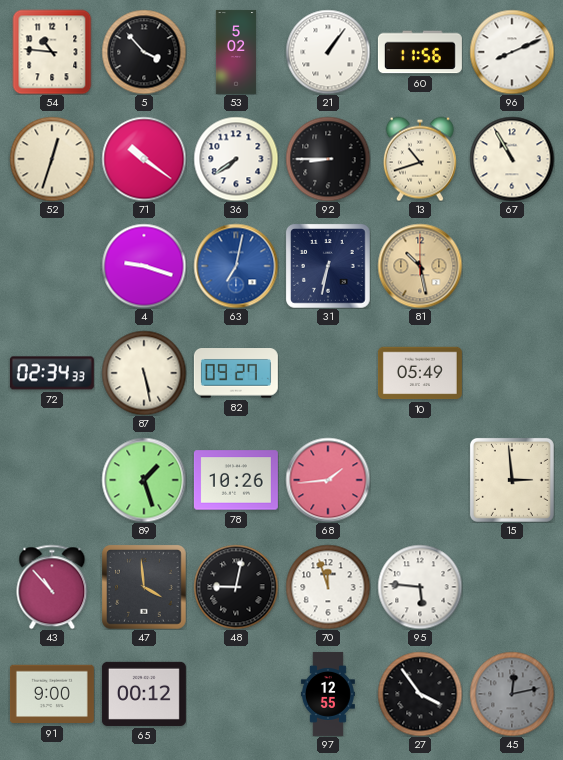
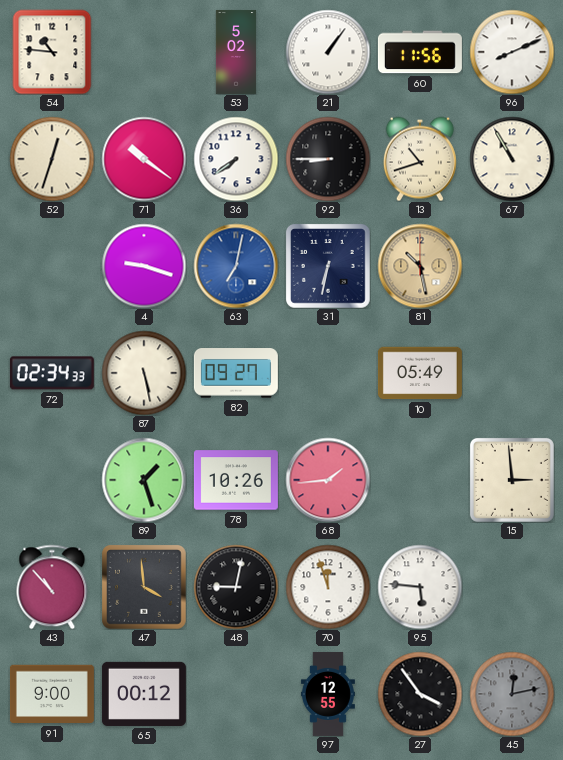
5: 3:53 -> none (144, 52)
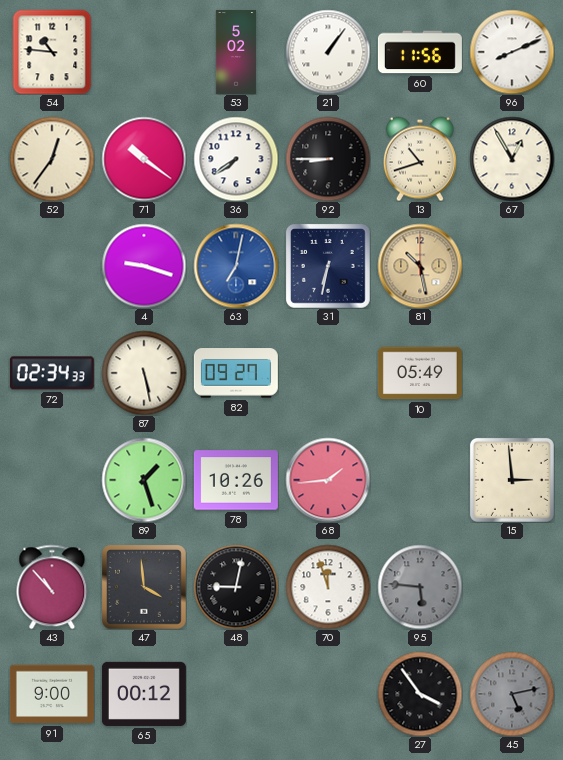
52: 12:33 -> 12:36 (52, 159)
67: 10:55 -> 12:55 (512, 159)
95 dial: white -> grey (420, 587)
97: 12:55 -> none (328, 694)
45: 12:13 -> 5:13 (512, 694)
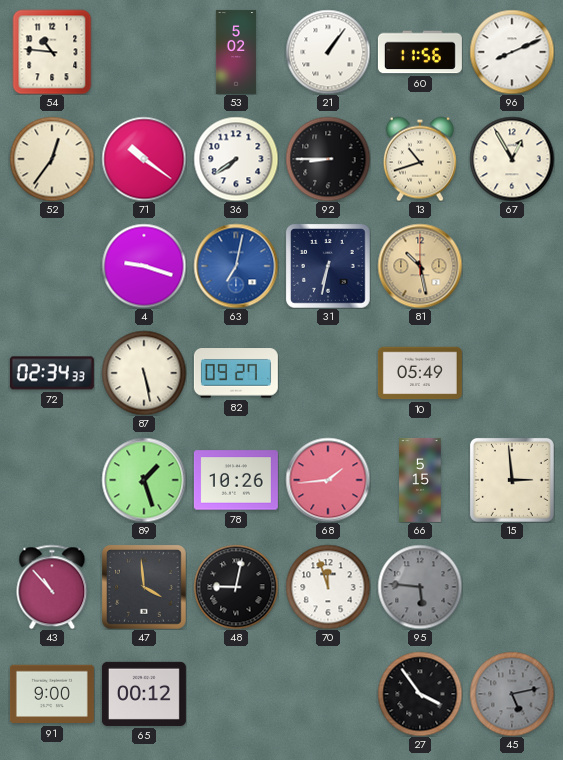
66: none -> 5:15 (420, 480)
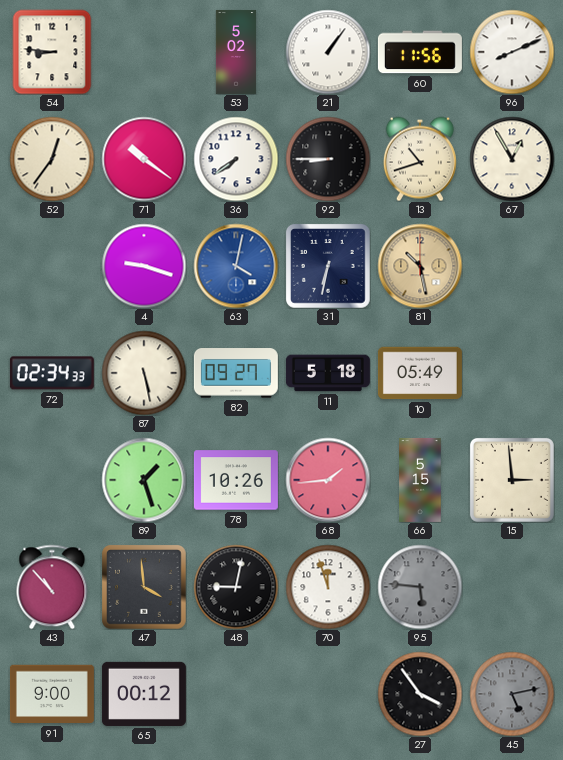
54: 10:46 -> 8:46 (52, 52)
63: 7:02 -> 4:02 (236, 266)
11: none -> 5:18 (328, 373)
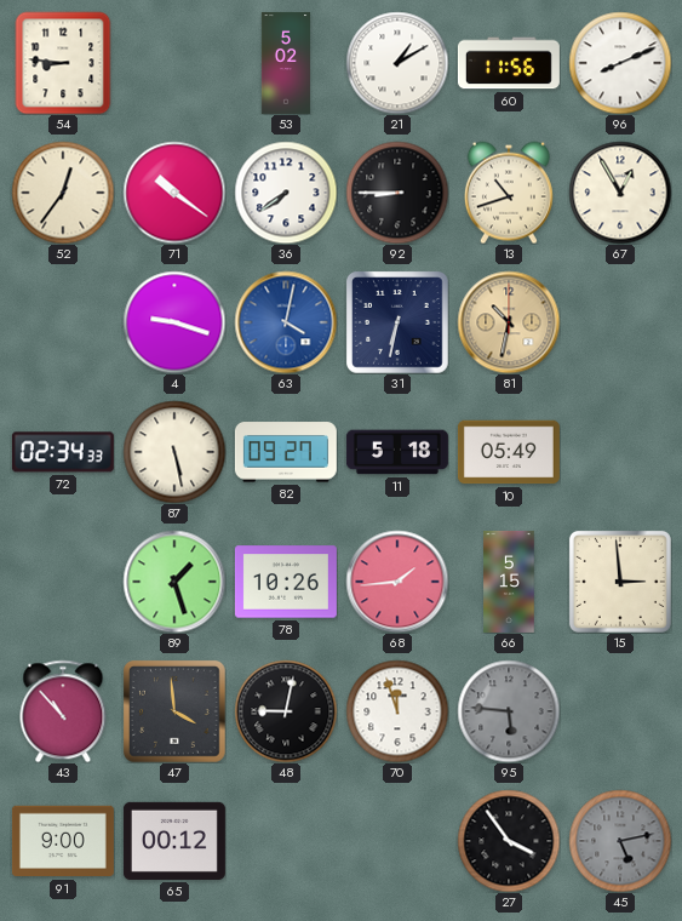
21: 1:06 -> 1:10 (397, 63)
81: 10:28 -> 10:32 (509, 322)
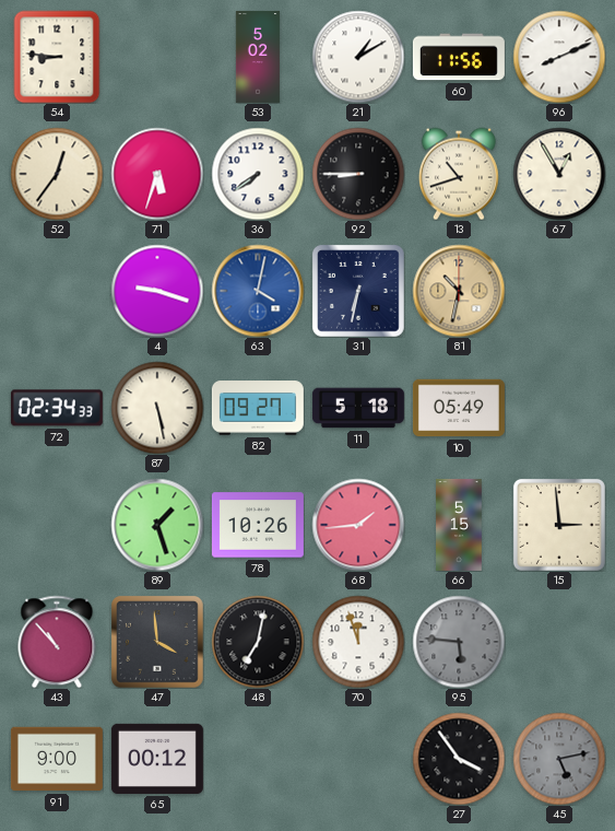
71: 10:21 -> 5:33 (157, 174)
48: 9:02 -> 7:02 (258, 642)
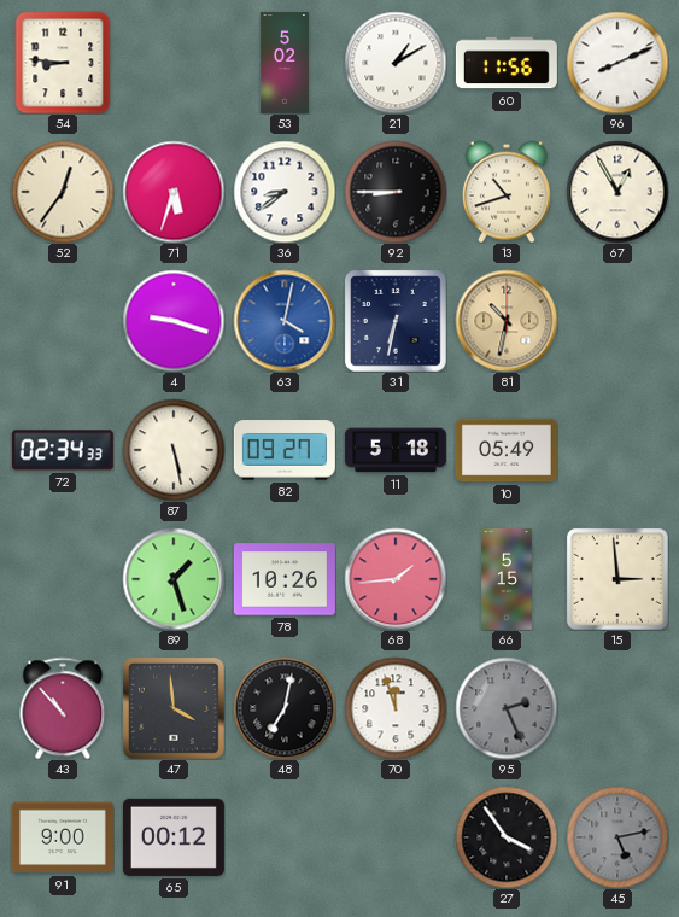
36: 7:39 -> 8:39 (285, 192)
95: 5:46 -> 2:26 (507, 708)
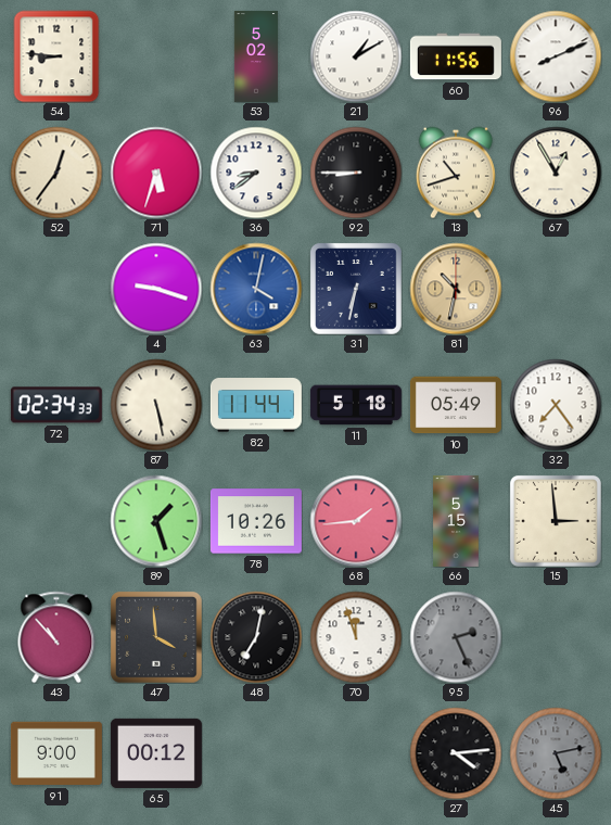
82: 09:27 -> 11:44 (256, 405)
32: none -> 7:24 (556, 405)
27: 3:54 -> 4:14 (456, 753)
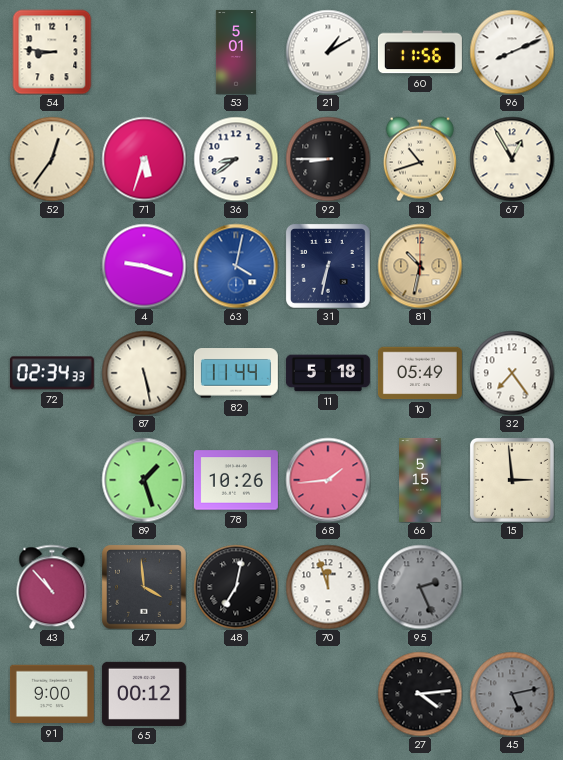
53: 5:02 -> 5:01 (236, 52)
